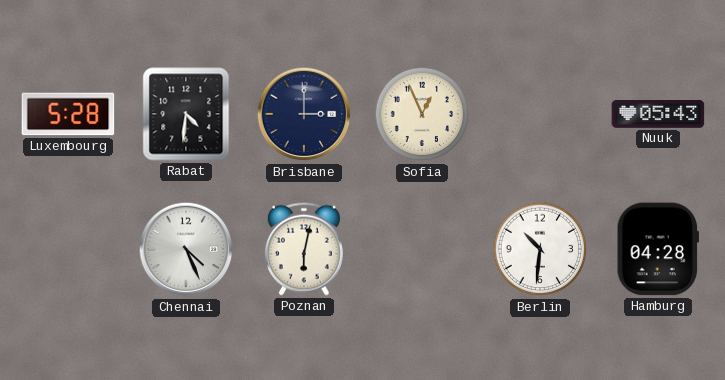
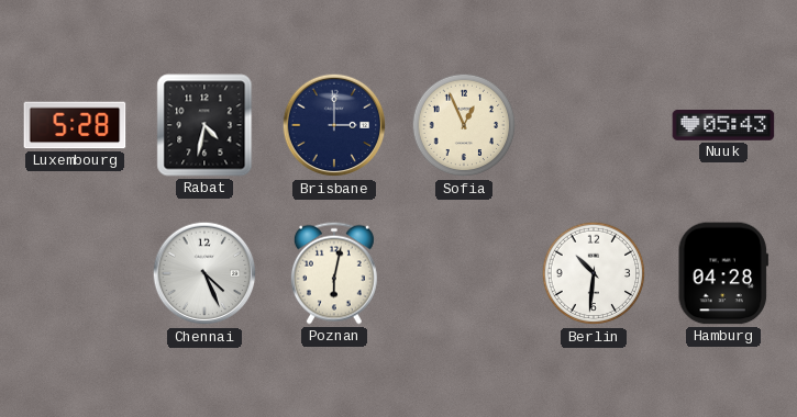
Rabat: 4:31 -> 4:32 (204, 125)
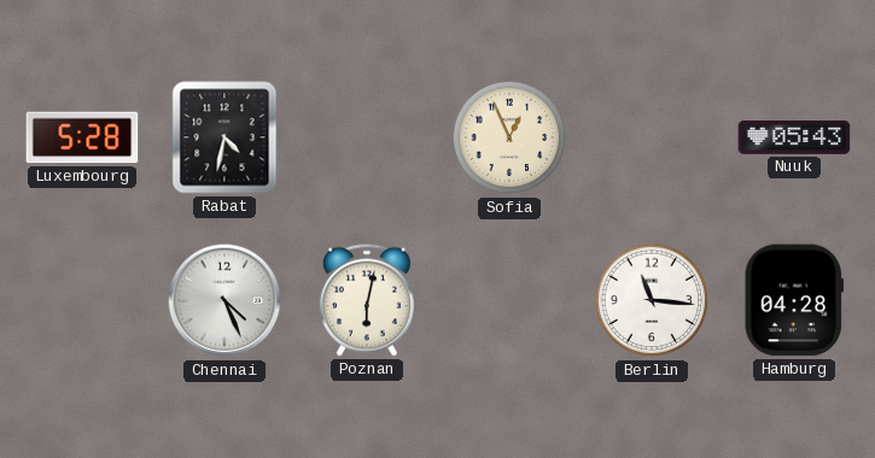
Brisbane: 3:00 -> none (334, 125)
Berlin: 10:31 -> 11:16 (652, 300)
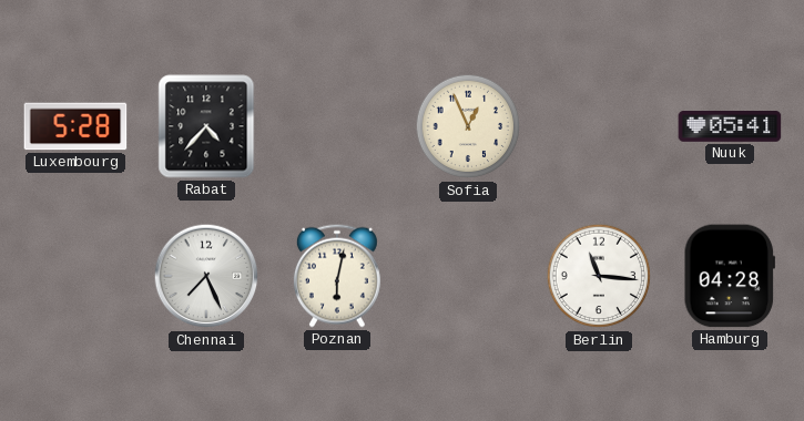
Rabat: 4:32 -> 4:37 (206, 126)
Nuuk: 05:43 -> 05:41 (730, 127)
Chennai: 4:26 -> 7:26 (206, 276)
